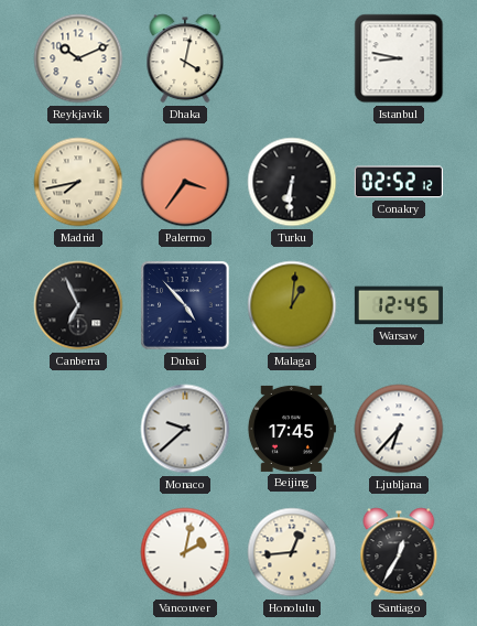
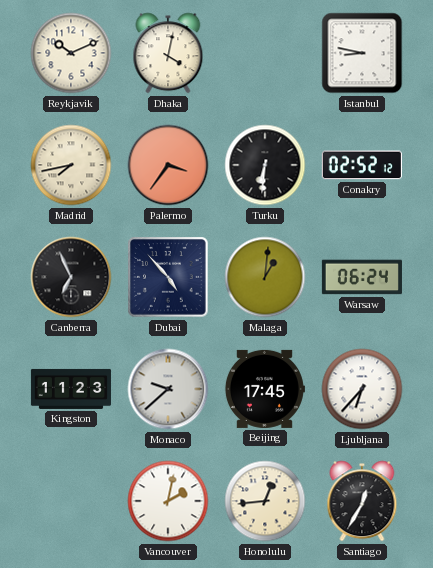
Warsaw: 12:45 -> 06:24 (362, 277)
Kingston: none -> 11:23 (71, 389)
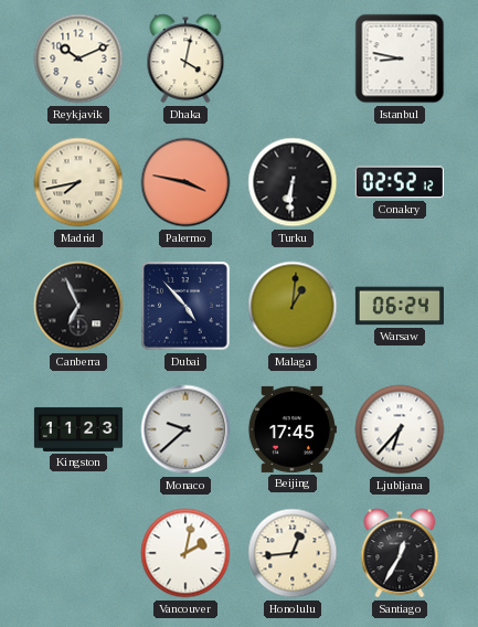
Palermo: 3:36 -> 3:47 (185, 182)
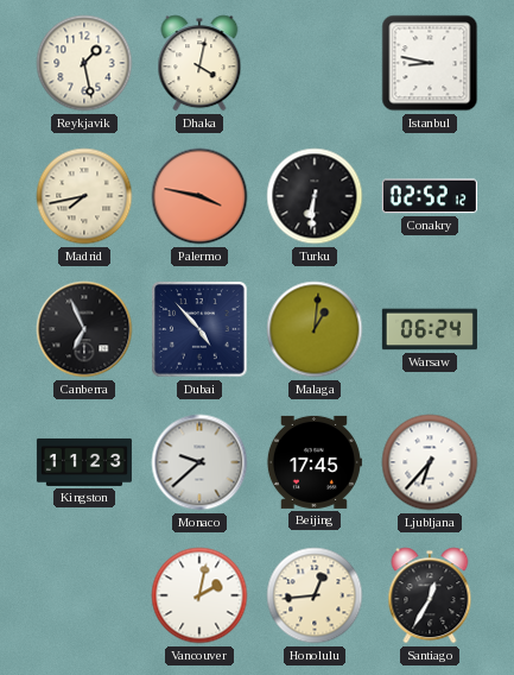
Reykjavik: 10:11 -> 1:28 (84, 63)
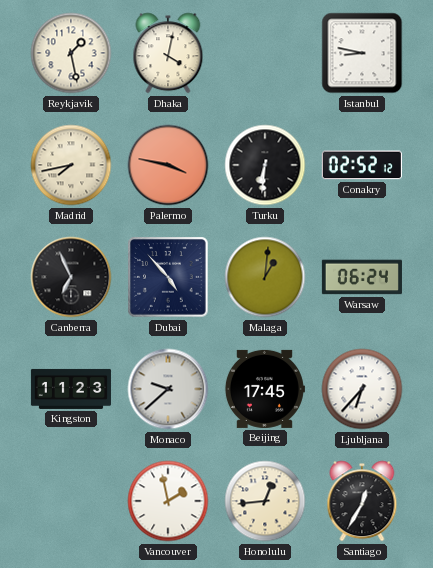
Vancouver: 2:02 -> 1:58 (168, 501)
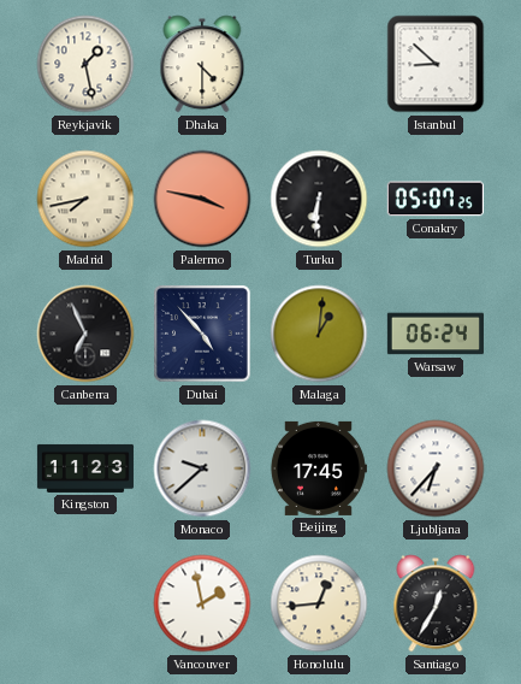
Dhaka: 4:02 -> 4:30 (202, 64)
Istanbul: 8:47 -> 8:52 (436, 64)
Conakry: 02:52 -> 05:07 (436, 199)
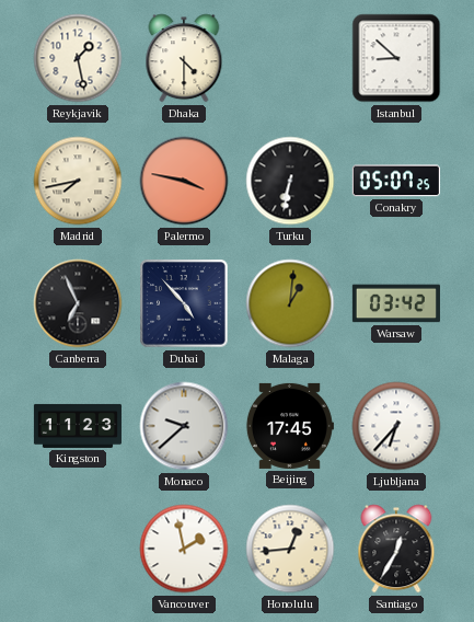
Turku: 6:31 -> 6:32 (290, 181)
Warsaw: 06:24 -> 03:42 (396, 303)
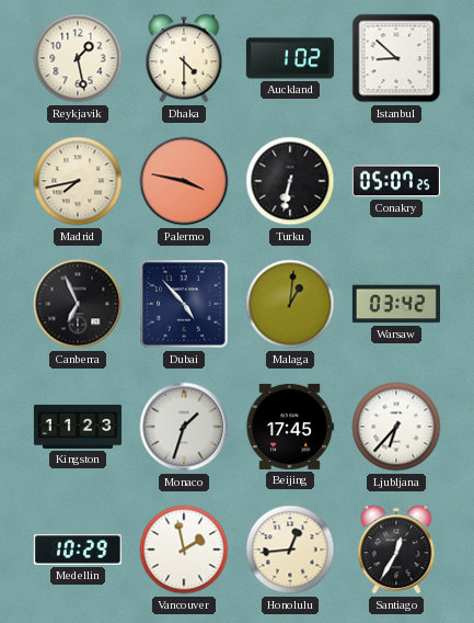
Auckland: none -> 1:02 (290, 58)
Monaco: 9:38 -> 1:33 (184, 427)
Medellin: none -> 10:29 (78, 550)
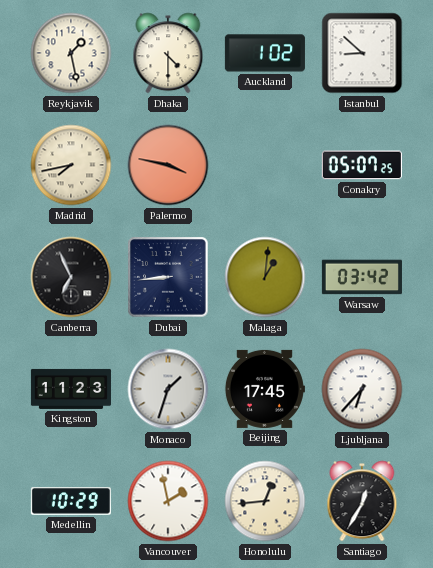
Turku: 6:32 -> none (290, 181)
Dubai: 4:53 -> 8:44 (168, 277)
